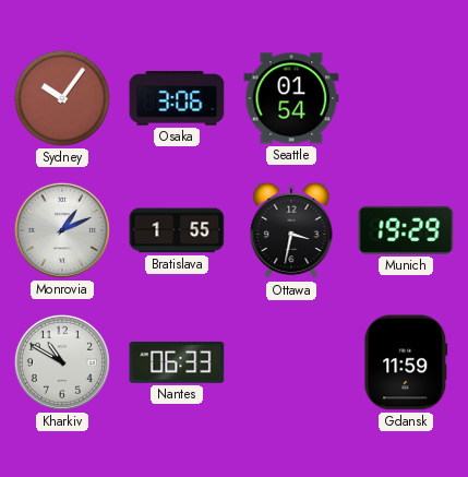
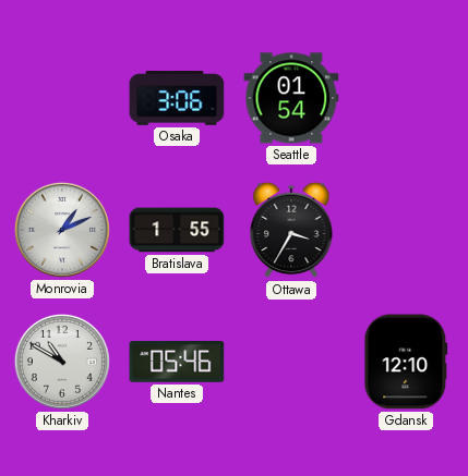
Sydney: 10:06 -> none (62, 98)
Ottawa: 3:32 -> 3:35 (291, 230)
Munich: 19:29 -> none (406, 230)
Nantes: 06:33 -> 05:46 (177, 363)
Gdansk: 11:59 -> 12:10 (406, 362)
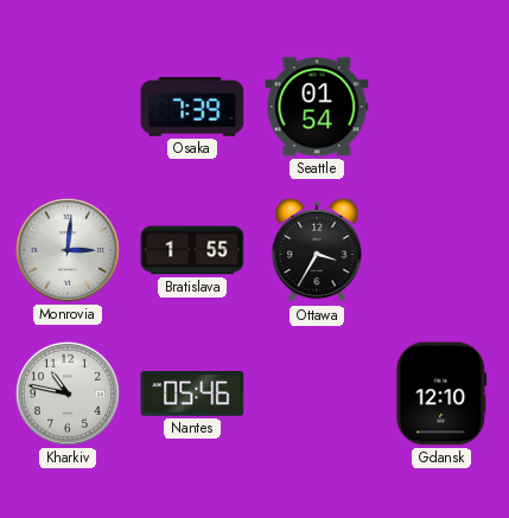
Osaka: 3:06 -> 7:39 (192, 107)
Monrovia: 1:11 -> 3:01 (68, 250)
Kharkiv: 10:50 -> 10:47 (68, 394)
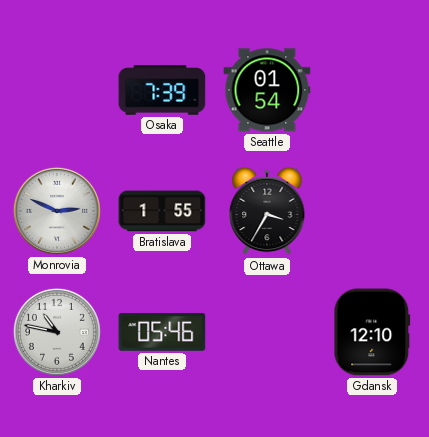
Monrovia: 3:01 -> 2:49 (57, 211)
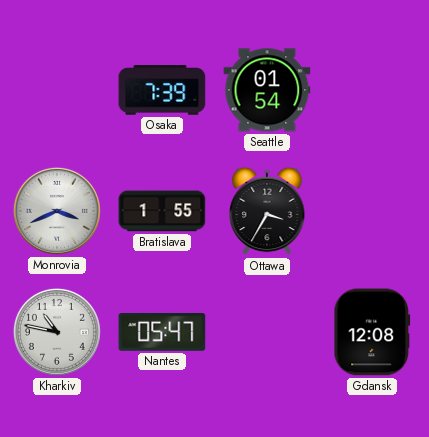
Monrovia: 2:49 -> 3:41 (57, 211)
Nantes: 05:46 -> 05:47 (162, 333)
Gdansk: 12:10 -> 12:08 (372, 332)
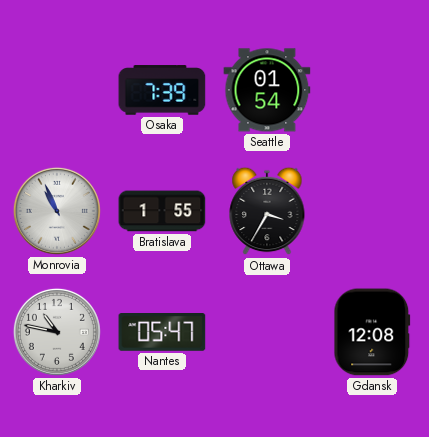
Monrovia: 3:41 -> 10:56 (57, 211)
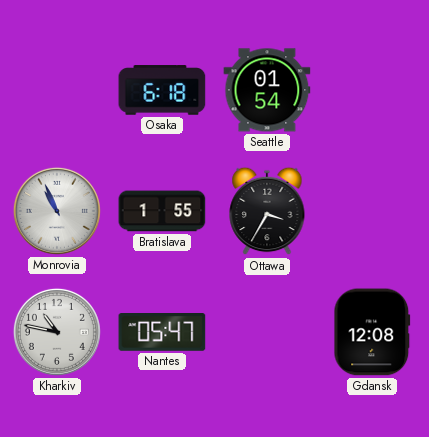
Osaka: 7:39 -> 6:18 (162, 90)
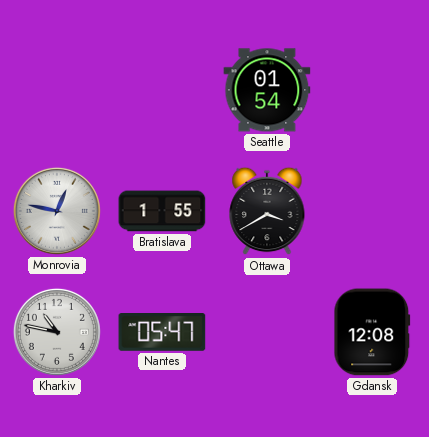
Osaka: 6:18 -> none (162, 90)
Monrovia: 10:56 -> 12:47 (57, 211)
Ottawa: 3:35 -> 3:40 (267, 211)
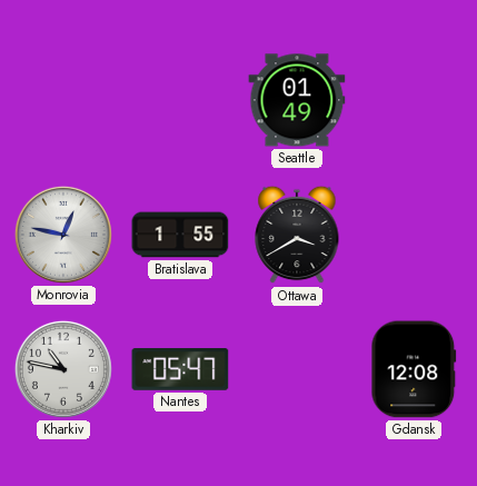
Seattle: 01:54 -> 01:49 (297, 100)
